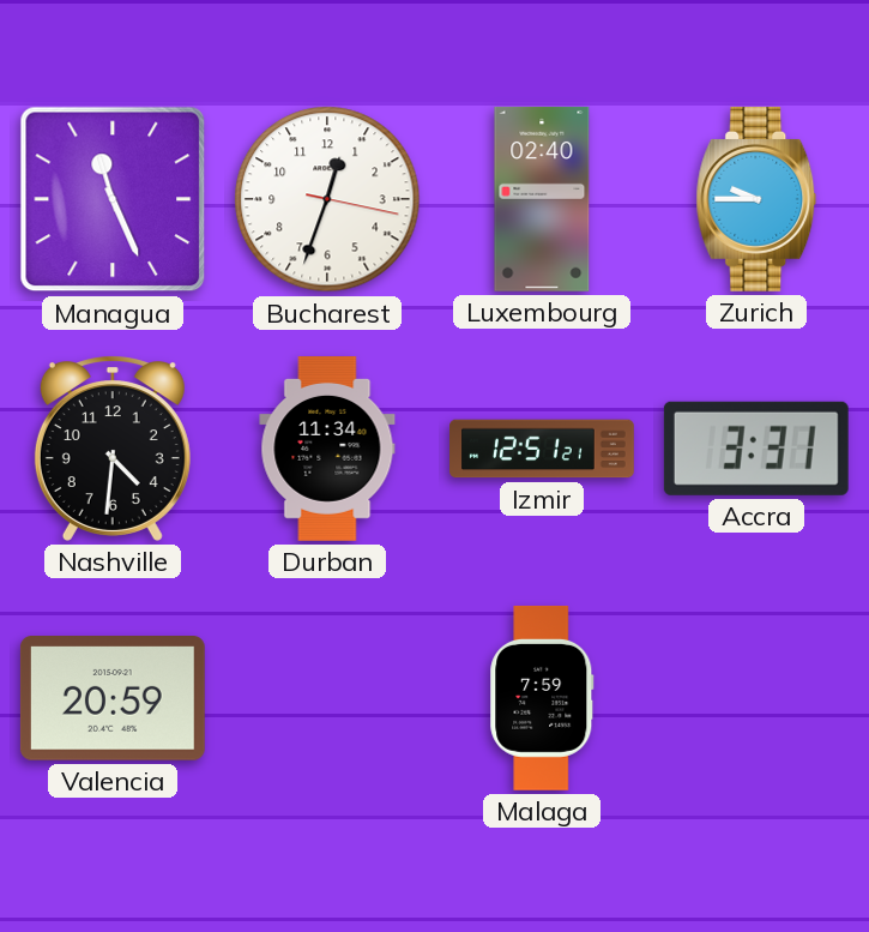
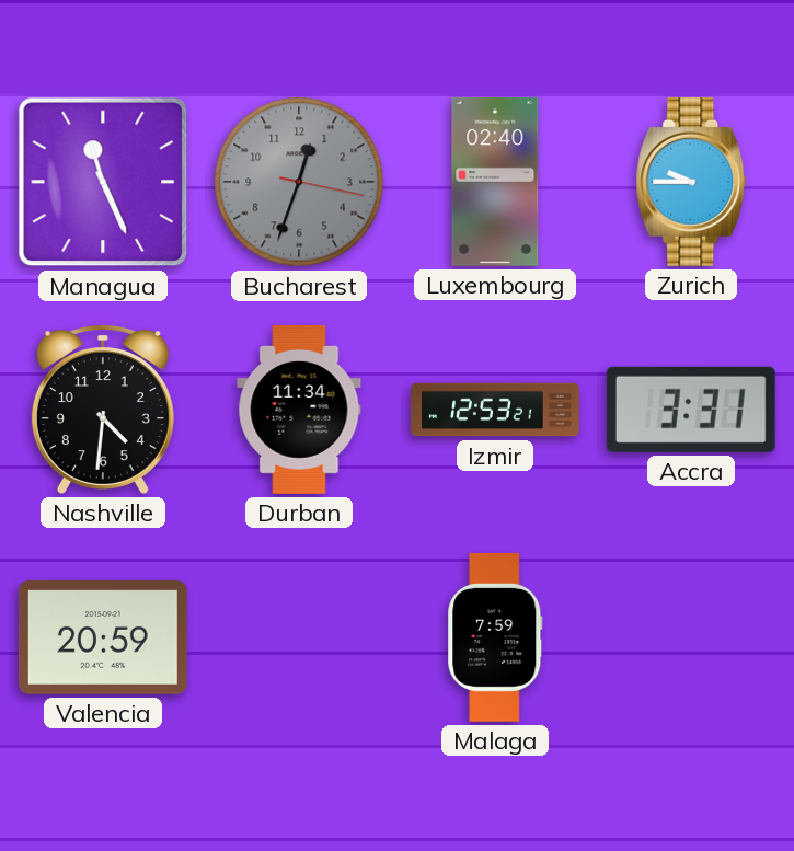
Bucharest dial: white -> grey (299, 182)
Izmir: 12:51 -> 12:53 (496, 410)
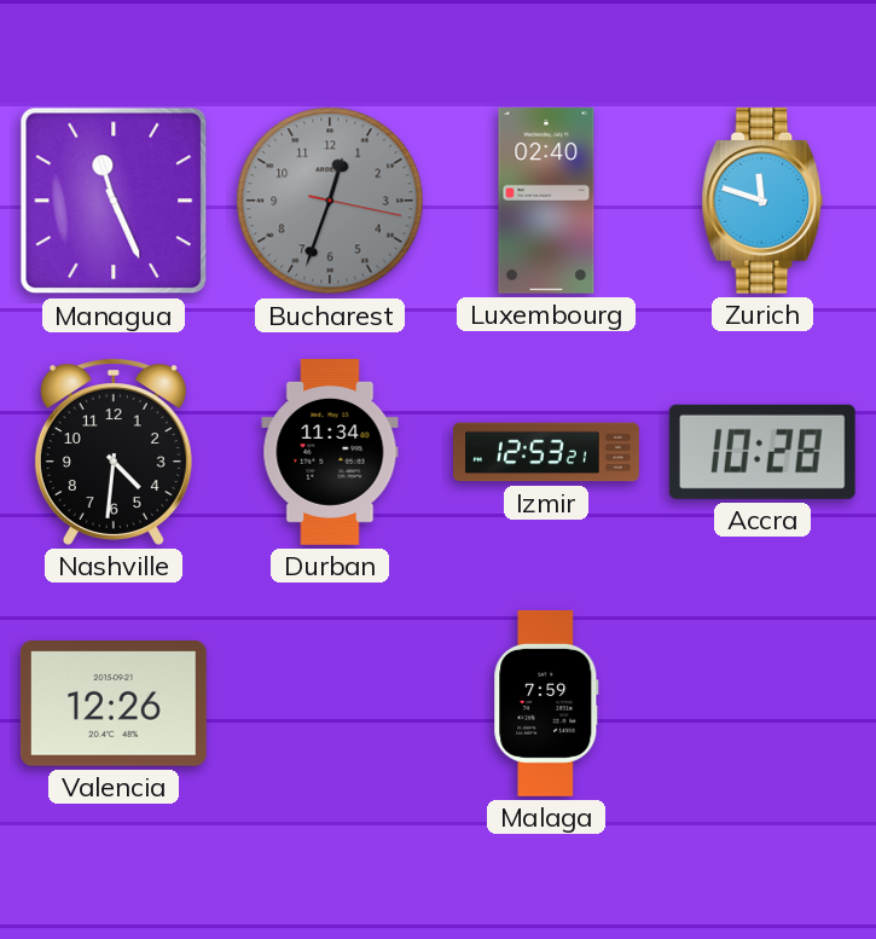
Zurich: 9:45 -> 11:48 (762, 201)
Accra: 3:31 -> 10:28 (762, 452)
Valencia: 20:59 -> 12:26 (114, 705)
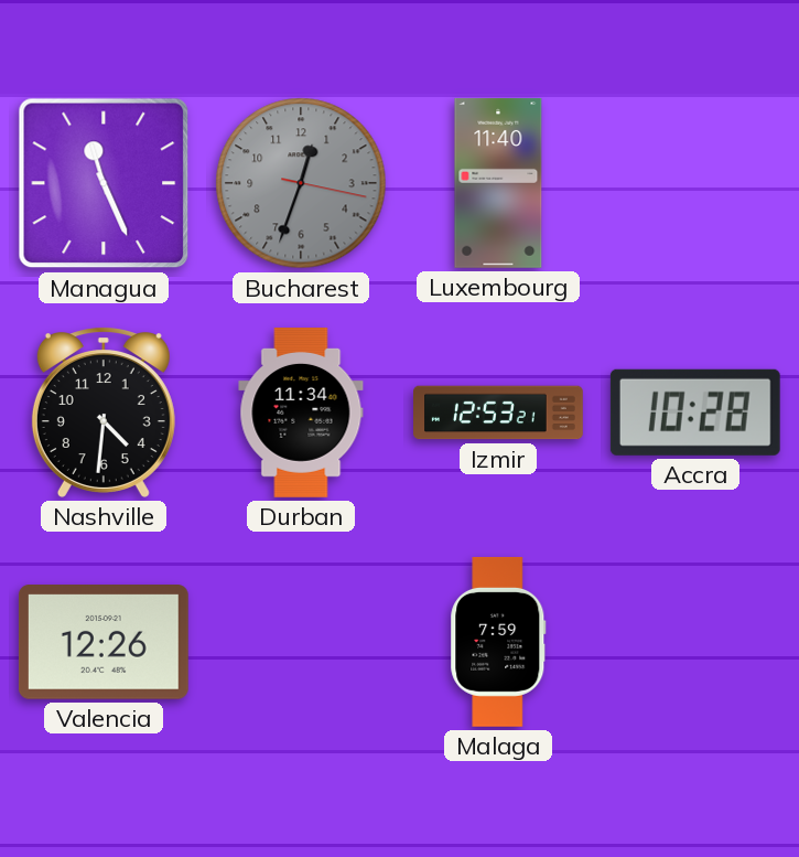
Luxembourg: 02:40 -> 11:40 (498, 183)
Zurich: 11:48 -> none (762, 201)
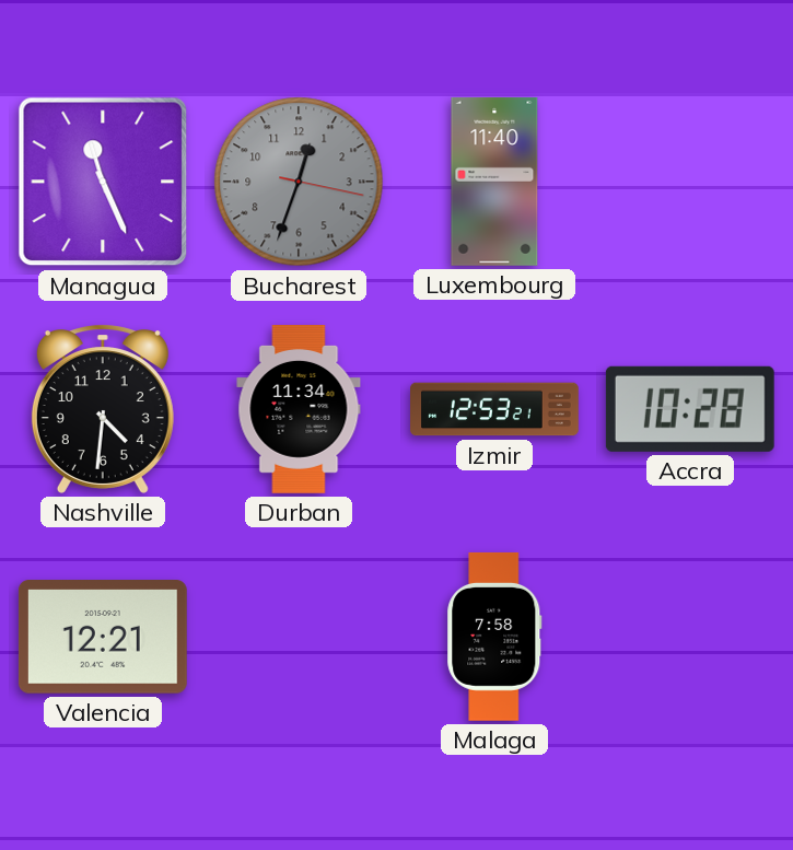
Valencia: 12:26 -> 12:21 (103, 638)
Malaga: 7:59 -> 7:58 (494, 637)
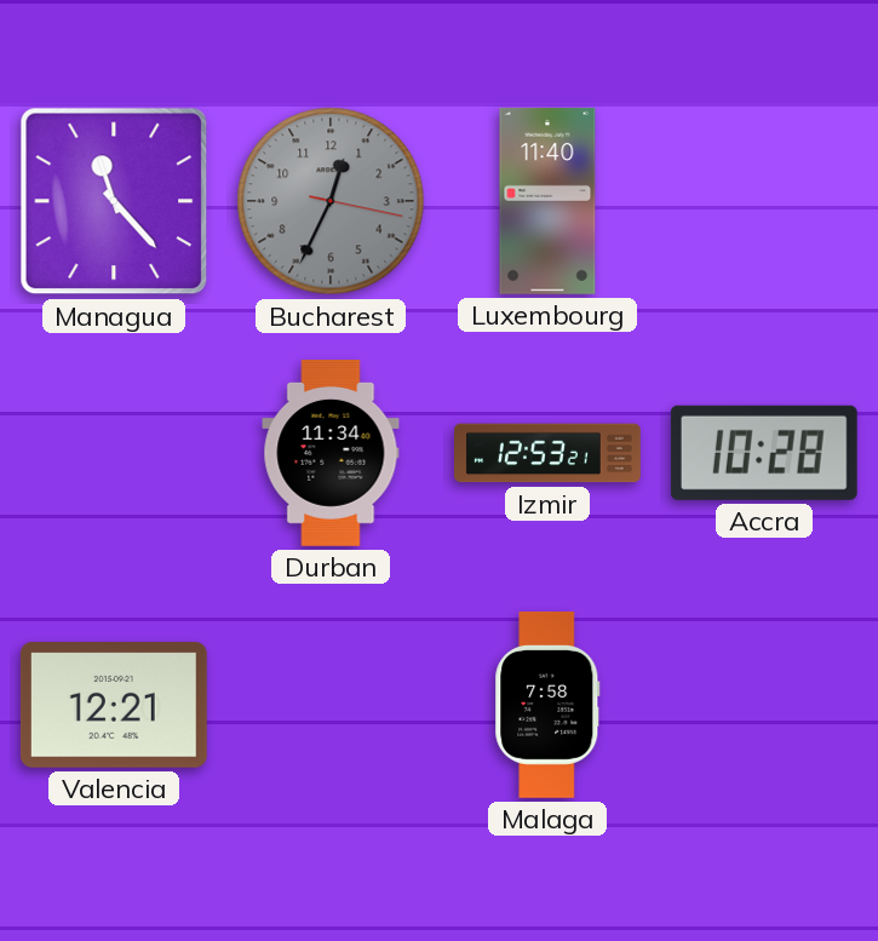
Managua: 11:26 -> 11:23 (114, 201)
Bucharest: 12:33 -> 12:34 (331, 201)
Nashville: 4:31 -> none (103, 409)
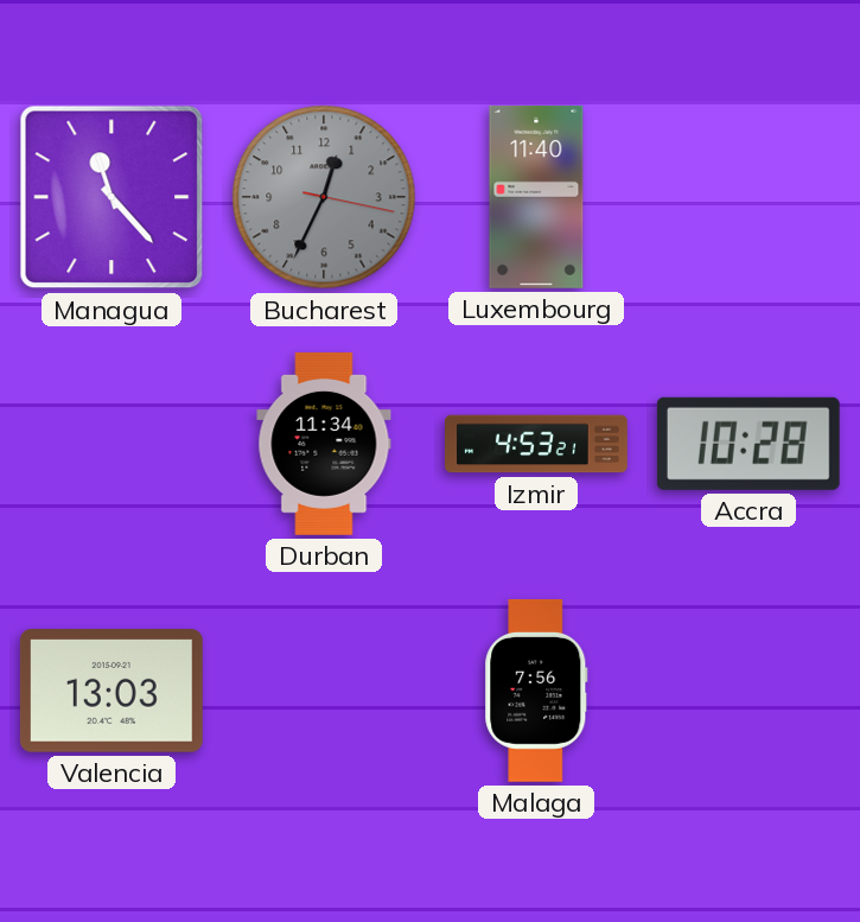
Izmir: 12:53 -> 4:53 (537, 444)
Valencia: 12:21 -> 13:03 (112, 692)
Malaga: 7:58 -> 7:56 (536, 691)
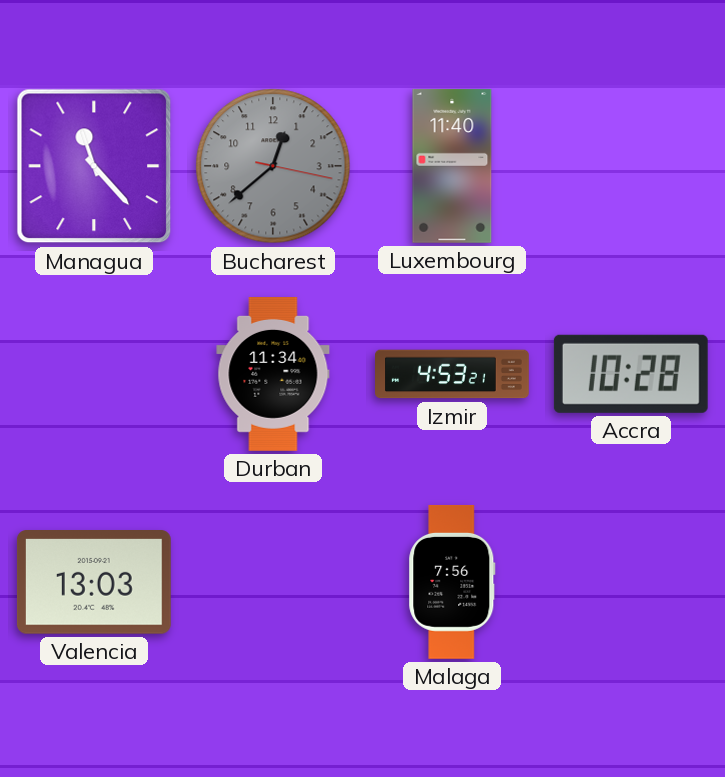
Bucharest: 12:34 -> 12:38 (273, 166)
